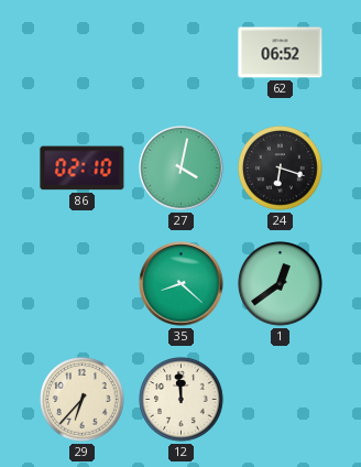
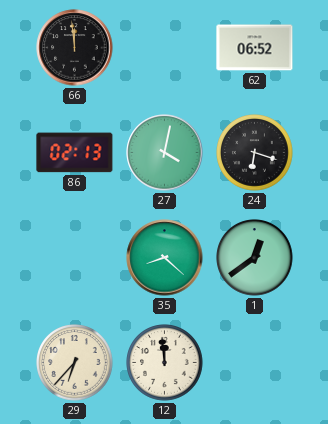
66: none -> 11:59 (75, 48)
86: 02:10 -> 02:13 (75, 153)
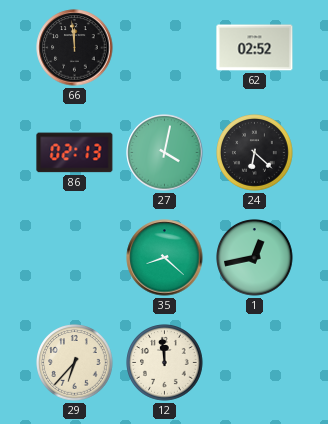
62: 06:52 -> 02:52 (255, 48)
24: 6:18 -> 6:22 (255, 153)
1: 12:39 -> 12:43 (255, 258)
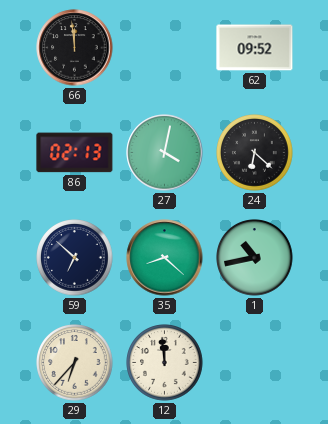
62: 02:52 -> 09:52 (255, 48)
59: none -> 6:52 (75, 258)
1: 12:43 -> 10:43 (255, 258)
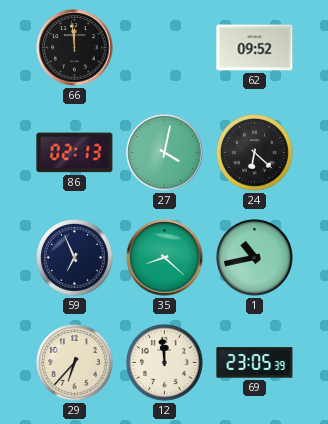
59: 6:52 -> 6:56 (75, 258)
69: none -> 23:05 (255, 363)
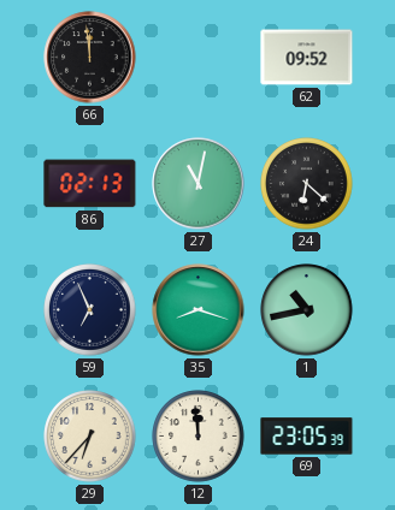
27: 4:02 -> 11:02 (199, 184)
35: 8:22 -> 8:18 (199, 310)
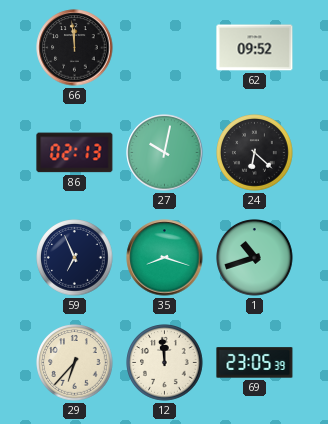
27: 11:02 -> 10:02 (165, 153)
1: 10:43 -> 10:42 (255, 258)
